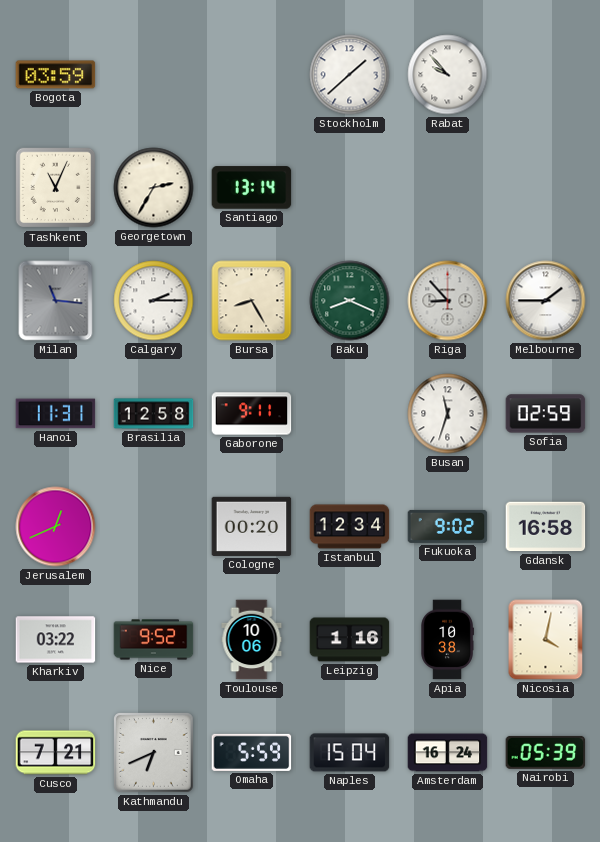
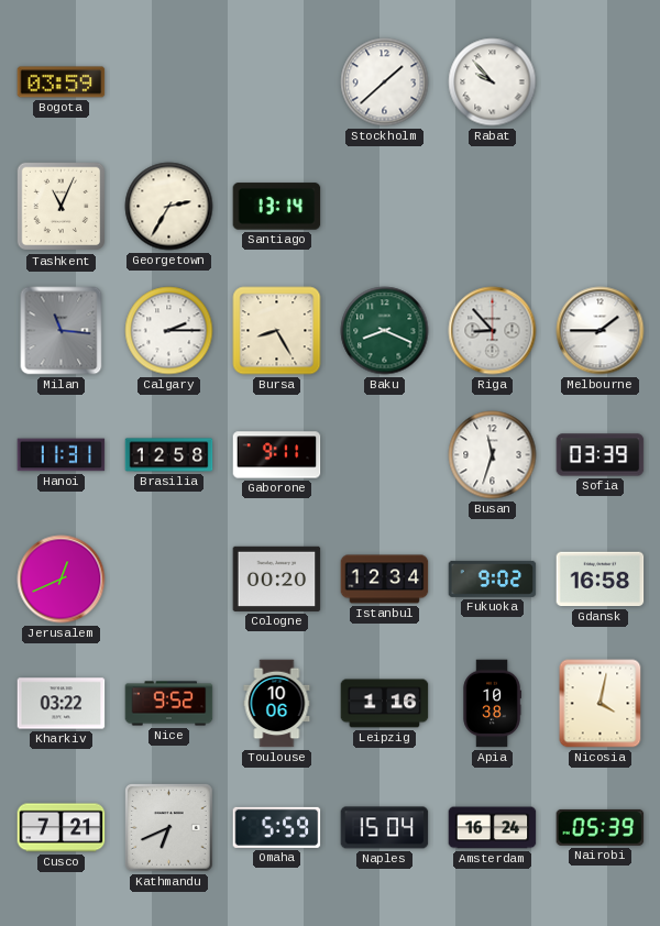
Sofia: 02:59 -> 03:39 (601, 455)
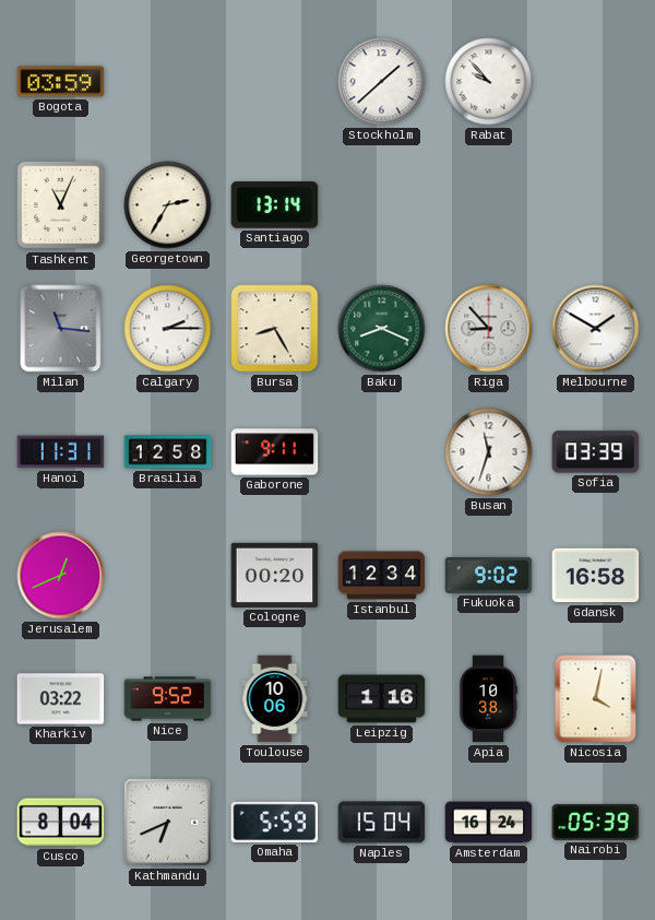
Melbourne: 1:45 -> 1:50 (596, 329)
Cusco: 7:21 -> 8:04 (61, 823)
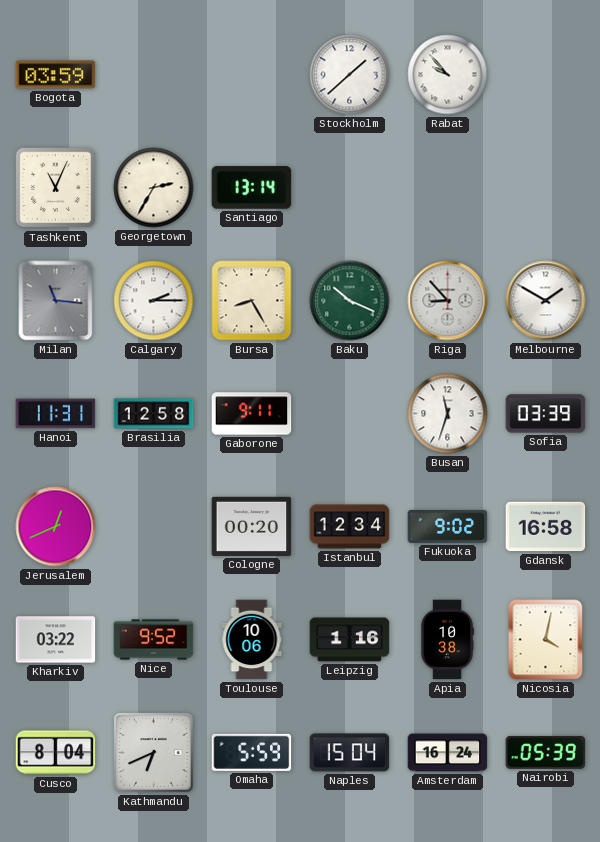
Baku: 8:19 -> 10:19 (350, 301)
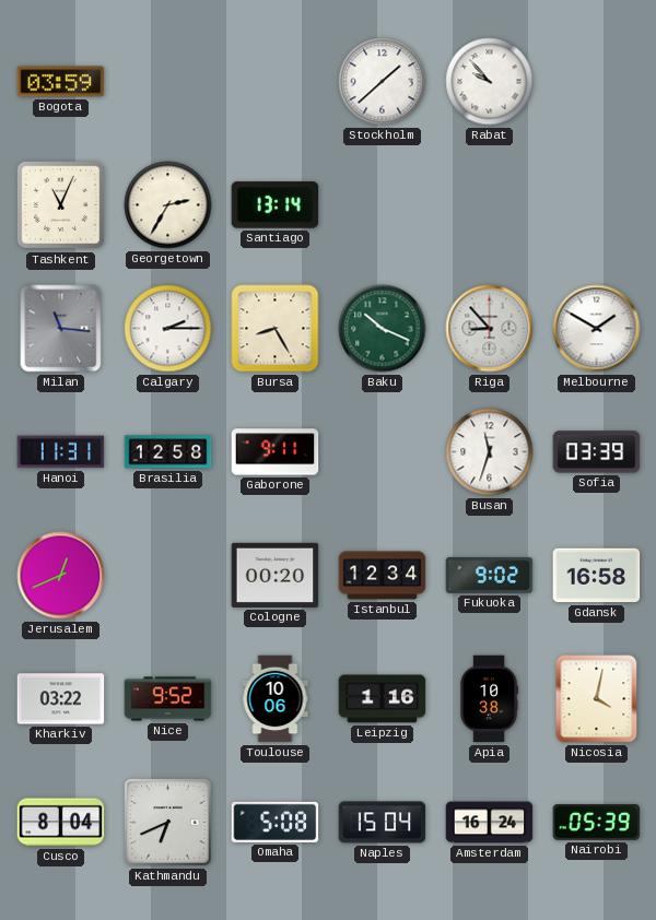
Omaha: 5:59 -> 5:08 (276, 822)
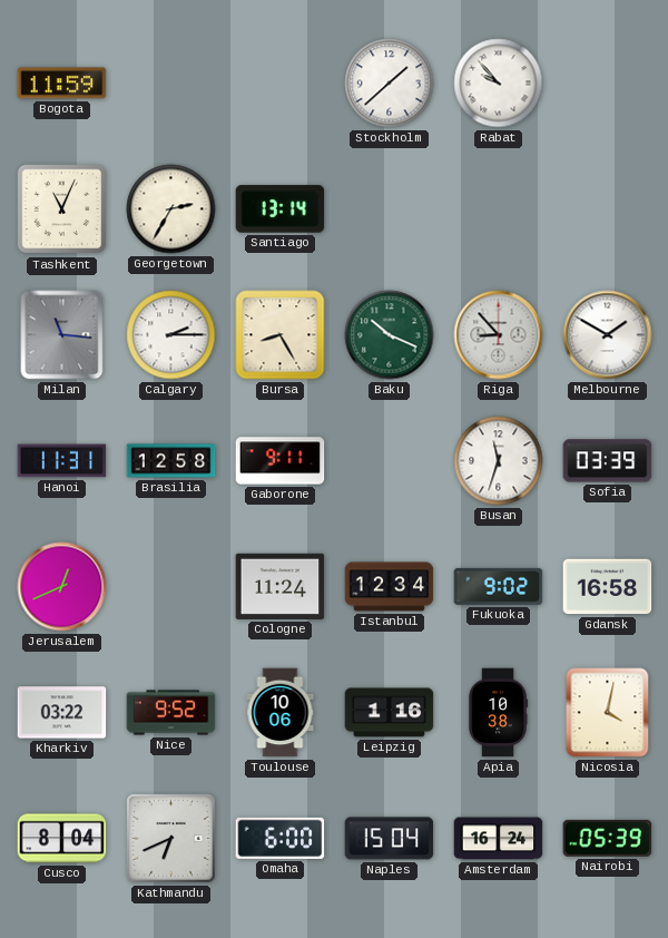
Bogota: 03:59 -> 11:59 (62, 84)
Cologne: 00:20 -> 11:24 (281, 586)
Omaha: 5:08 -> 6:00 (281, 838)
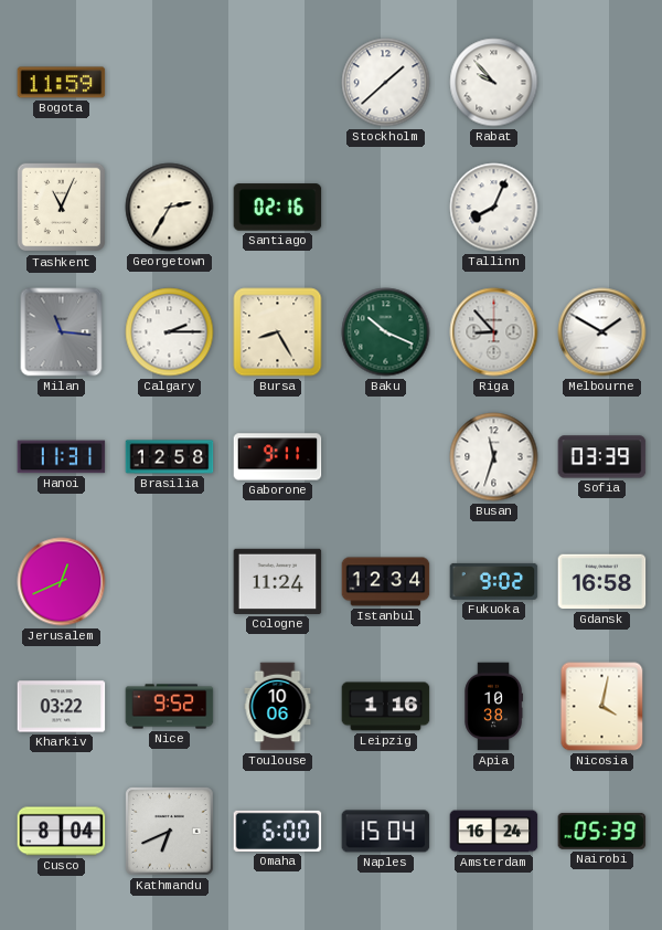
Santiago: 13:14 -> 02:16 (278, 208)
Tallinn: none -> 8:04 (494, 208)
